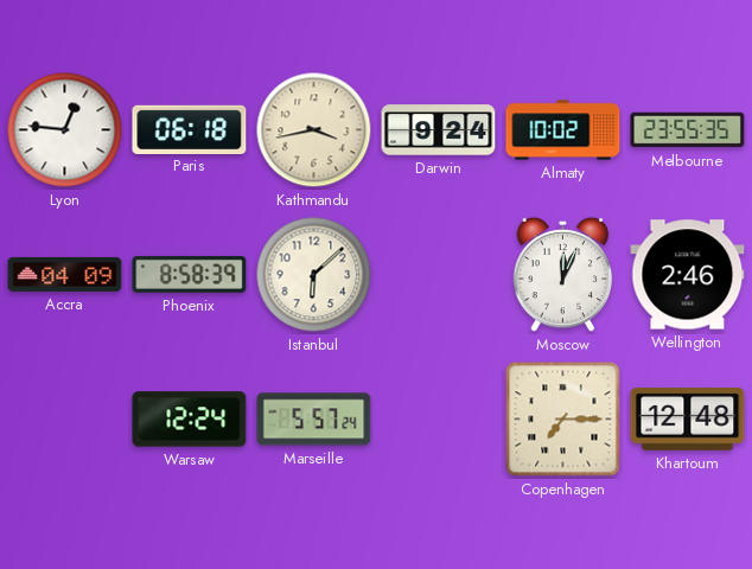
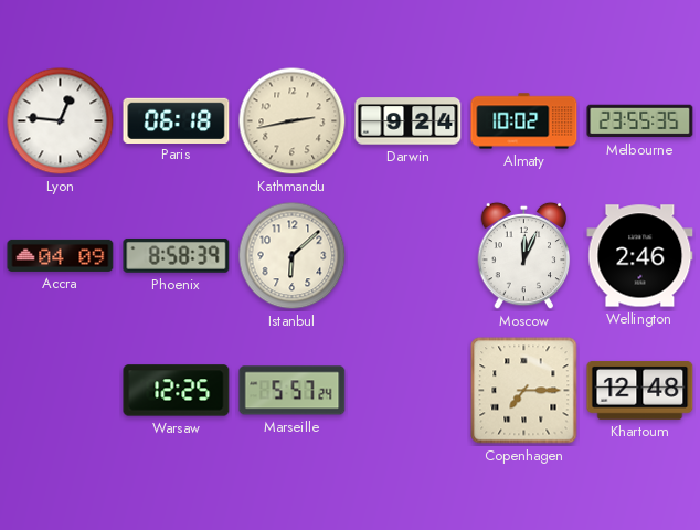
Kathmandu: 3:43 -> 2:43 (293, 121)
Warsaw: 12:24 -> 12:25 (177, 391)
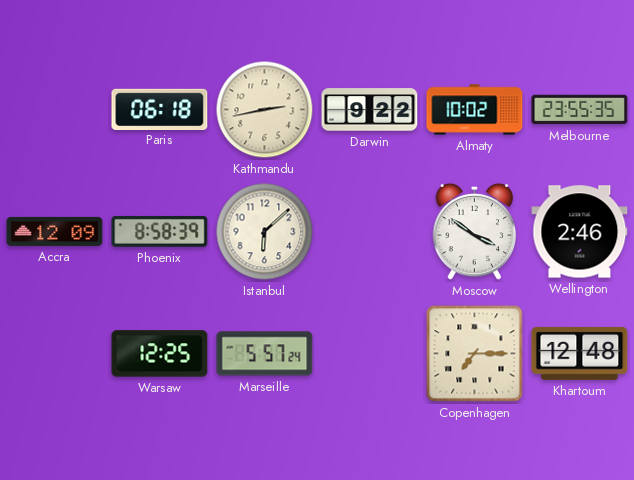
Lyon: 12:46 -> none (61, 121)
Darwin: 9:24 -> 9:22 (370, 110)
Accra: 04:09 -> 12:09 (55, 231)
Moscow: 12:04 -> 3:51 (475, 232)
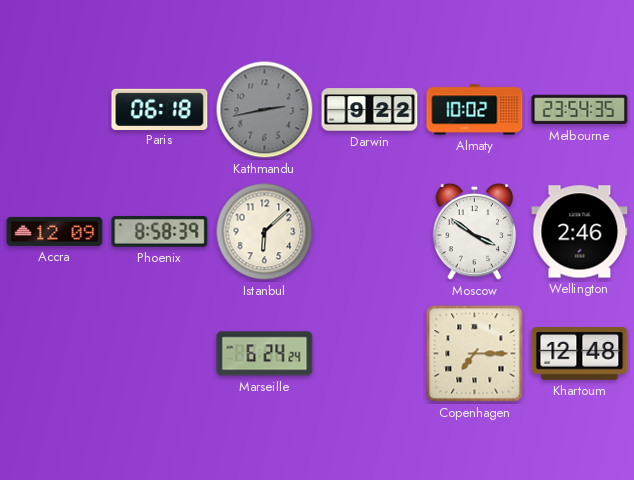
Kathmandu dial: cream -> grey (265, 110)
Melbourne: 23:55 -> 23:54 (580, 110)
Warsaw: 12:25 -> none (160, 354)
Marseille: 5:57 -> 6:24 (265, 354)
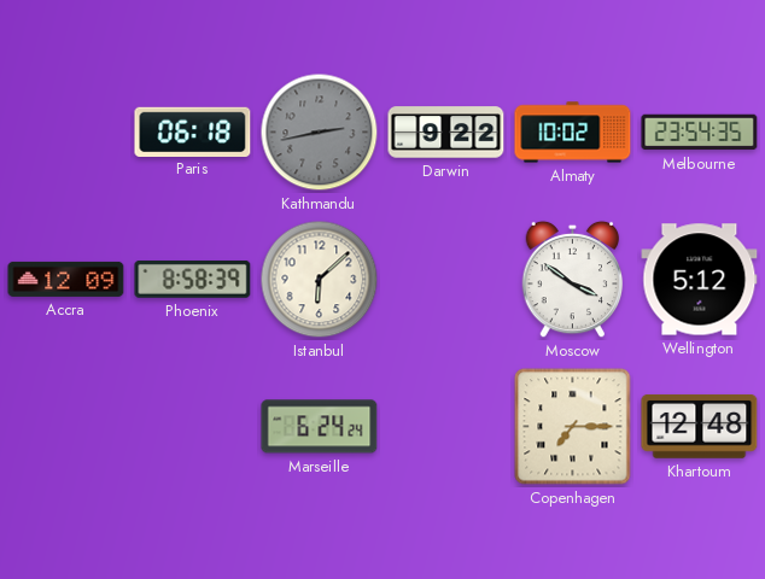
Wellington: 2:46 -> 5:12 (700, 280)
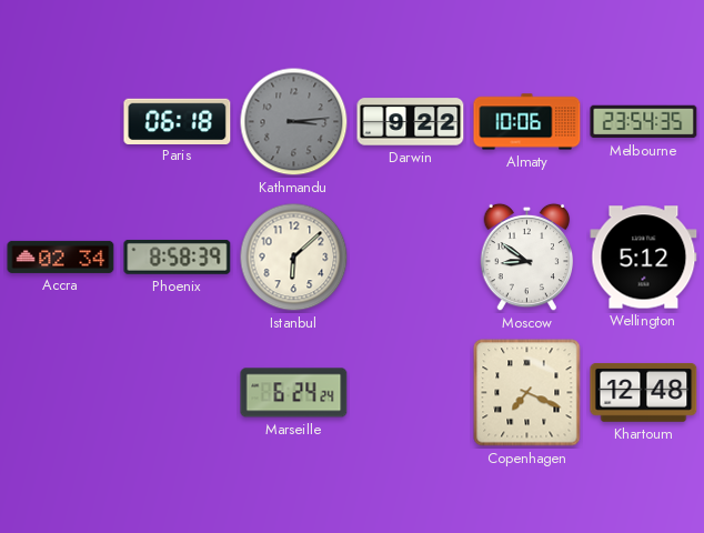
Kathmandu: 2:43 -> 3:14 (294, 122)
Almaty: 10:02 -> 10:06 (527, 122)
Accra: 12:09 -> 02:34 (61, 257)
Moscow: 3:51 -> 8:51 (527, 258)
Copenhagen: 7:15 -> 7:19 (527, 393)
